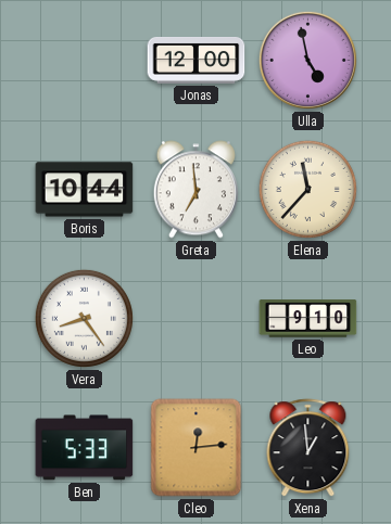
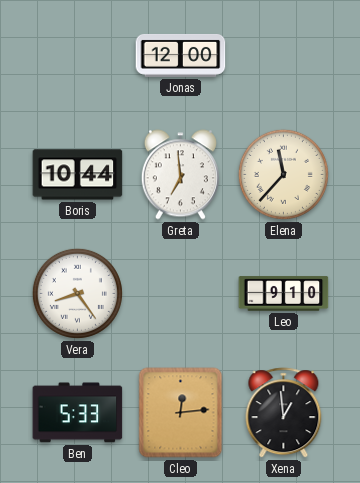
Ulla: 4:58 -> none (307, 60)
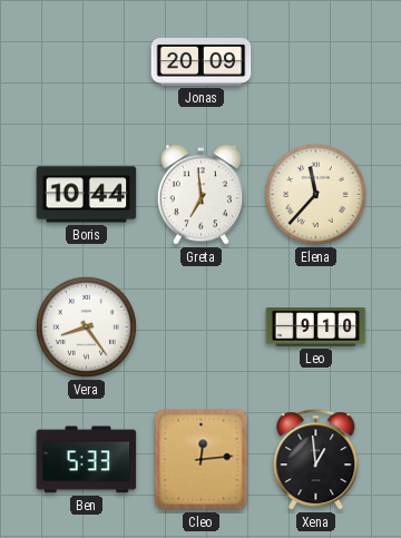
Jonas: 12:00 -> 20:09 (202, 61)
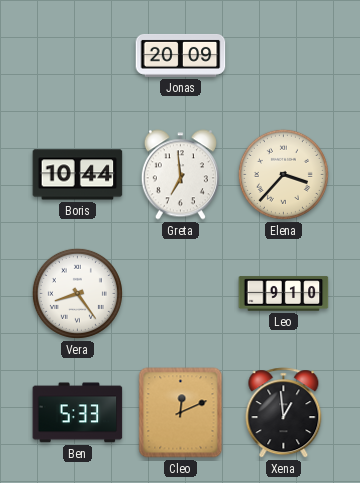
Elena: 11:37 -> 3:37 (283, 174)
Cleo: 12:14 -> 12:11 (181, 413)
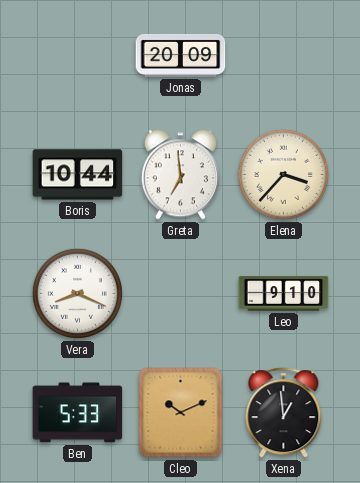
Vera: 8:24 -> 8:19 (77, 293)
Cleo: 12:11 -> 10:11 (181, 413)
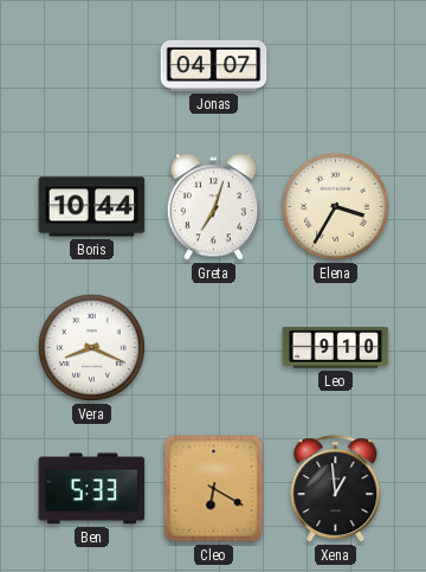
Jonas: 20:09 -> 04:07 (214, 65)
Greta: 6:59 -> 7:03 (213, 207)
Elena: 3:37 -> 3:35 (335, 206)
Cleo: 10:11 -> 6:20 (214, 489)
